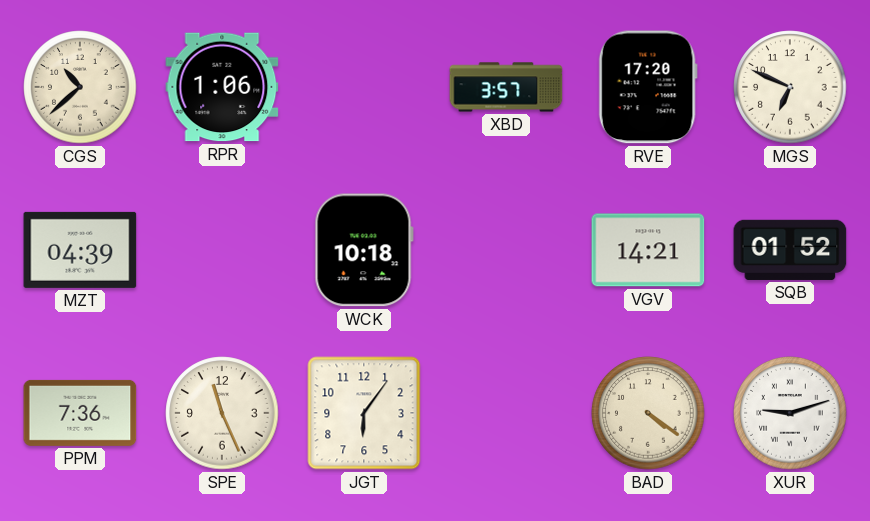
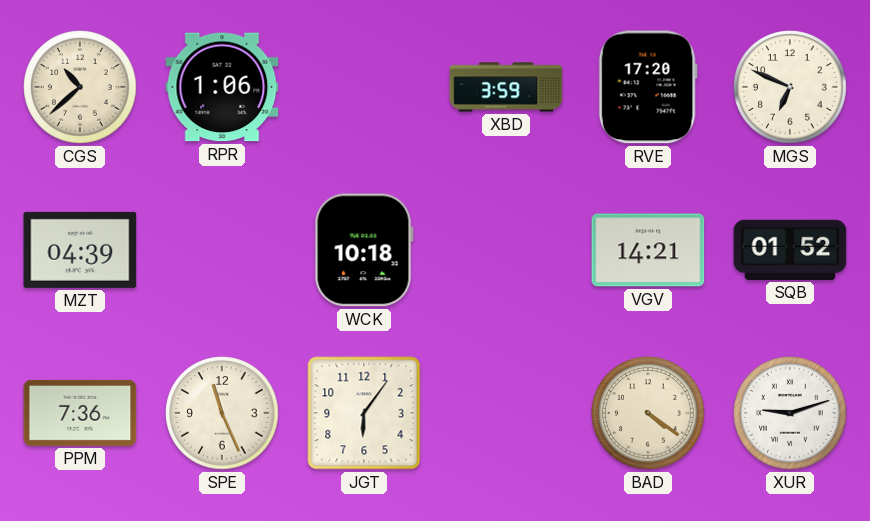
XBD: 3:57 -> 3:59 (506, 87)
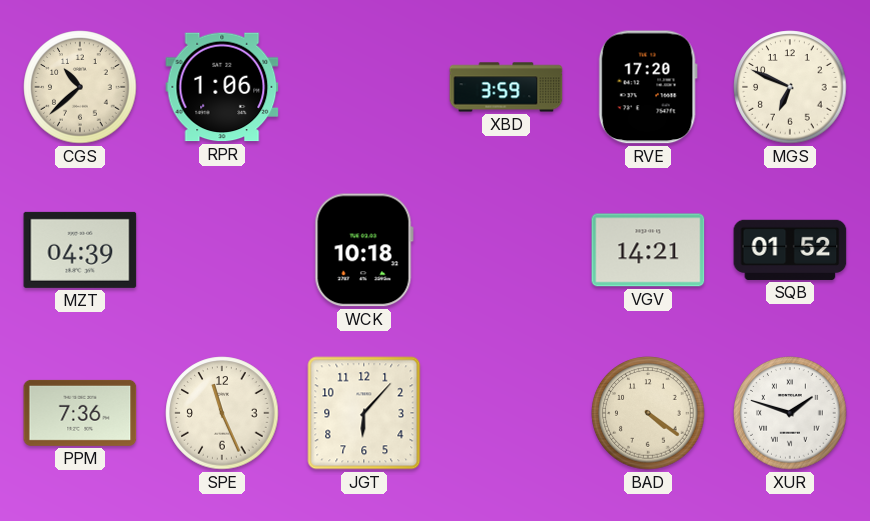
JGT: 6:06 -> 6:07 (364, 413)
XUR: 9:12 -> 1:48 (790, 413)
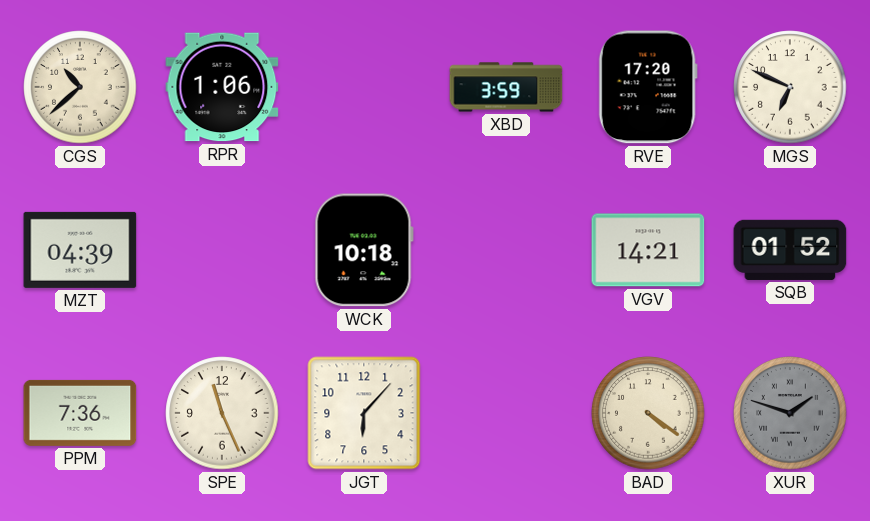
XUR dial: white -> grey (790, 413)
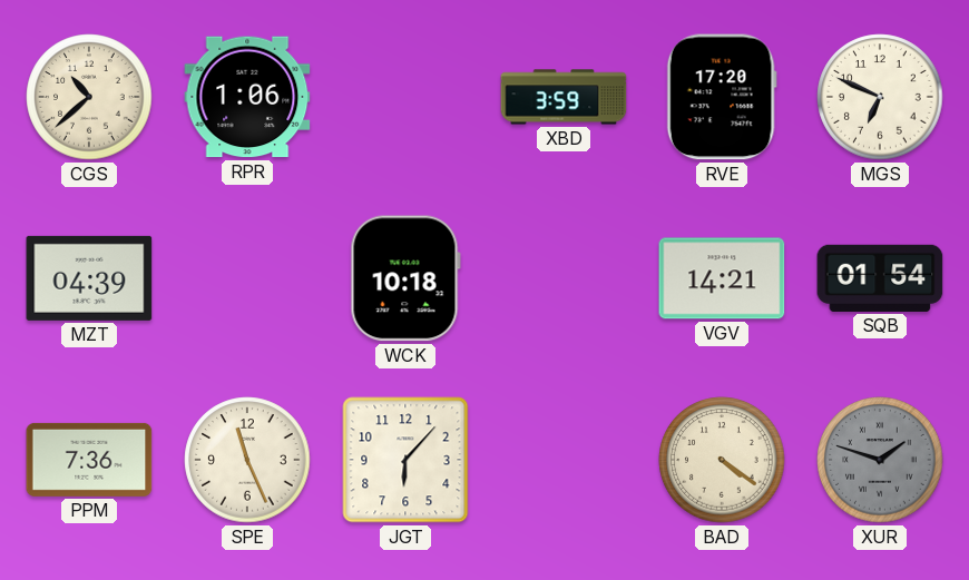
SQB: 01:52 -> 01:54 (880, 278)
